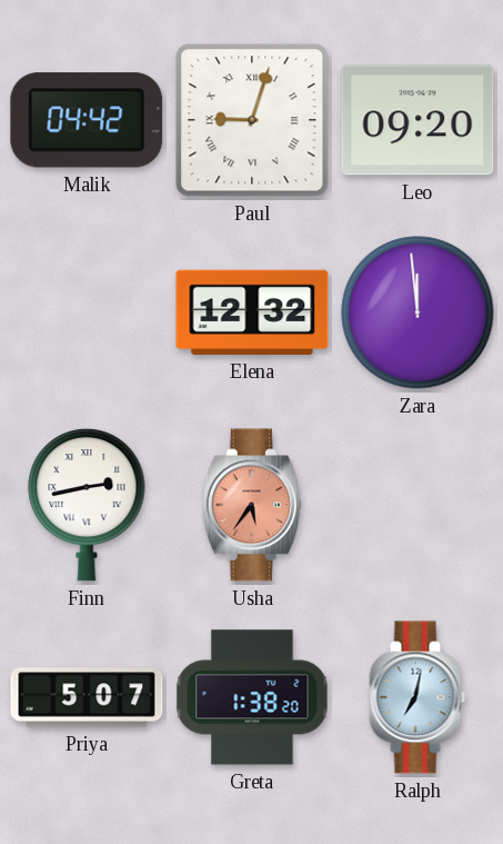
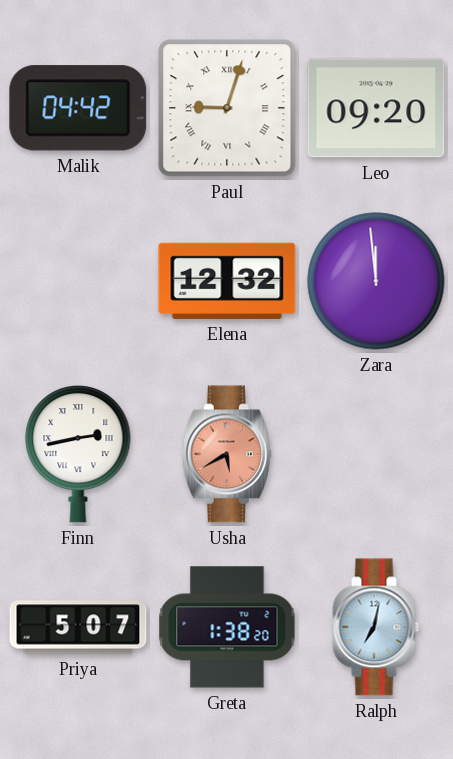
Usha: 5:36 -> 5:40 (227, 454)
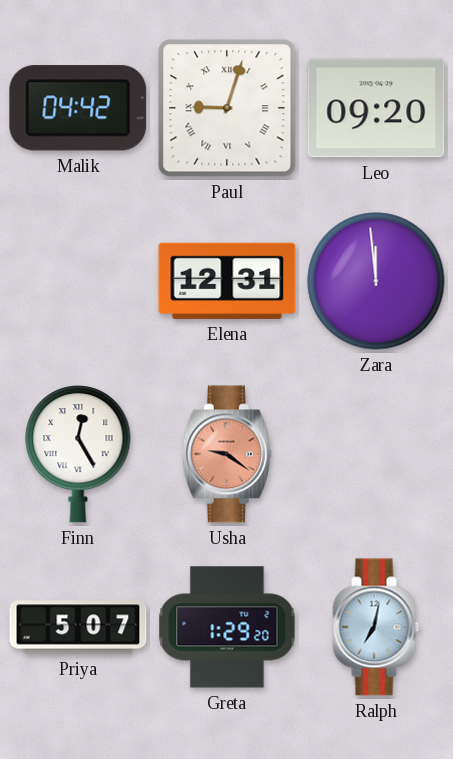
Elena: 12:32 -> 12:31 (227, 281)
Finn: 2:43 -> 12:25 (78, 454)
Usha: 5:40 -> 9:21 (227, 454)
Greta: 1:38 -> 1:29 (227, 627)
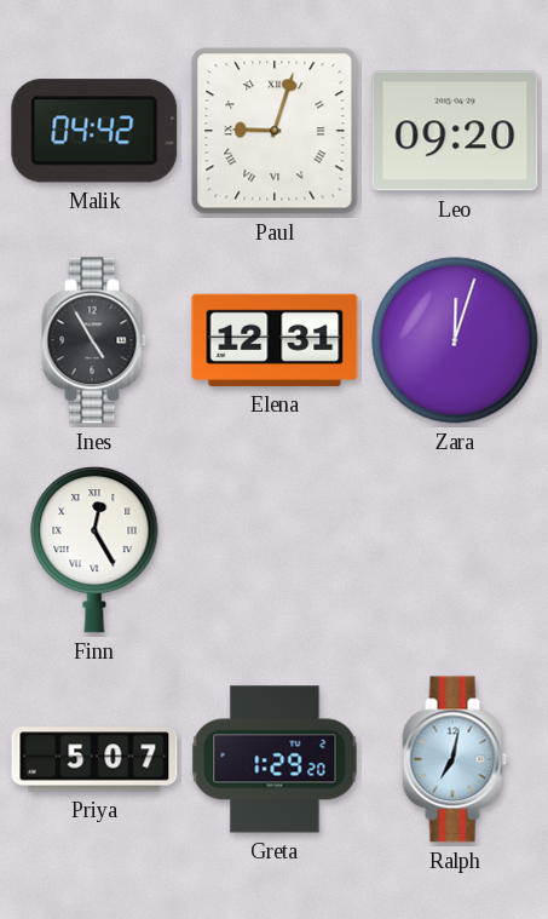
Ines: none -> 4:55 (94, 340)
Zara: 11:59 -> 12:03 (455, 340)
Usha: 9:21 -> none (227, 454)
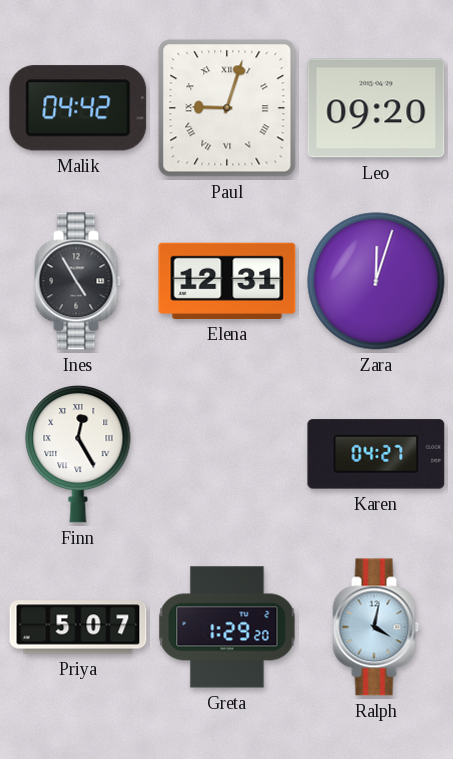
Karen: none -> 04:27 (376, 454)
Ralph: 7:02 -> 4:02 (376, 627)
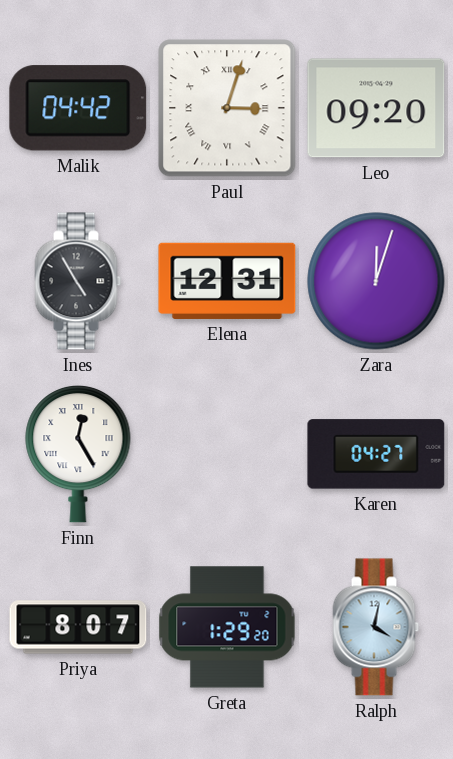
Paul: 9:03 -> 3:03 (227, 108)
Priya: 5:07 -> 8:07 (78, 627)
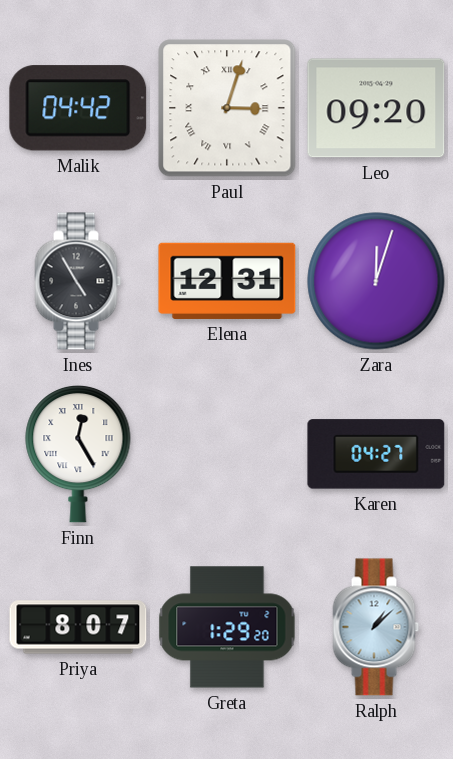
Ralph: 4:02 -> 1:08 (376, 627)
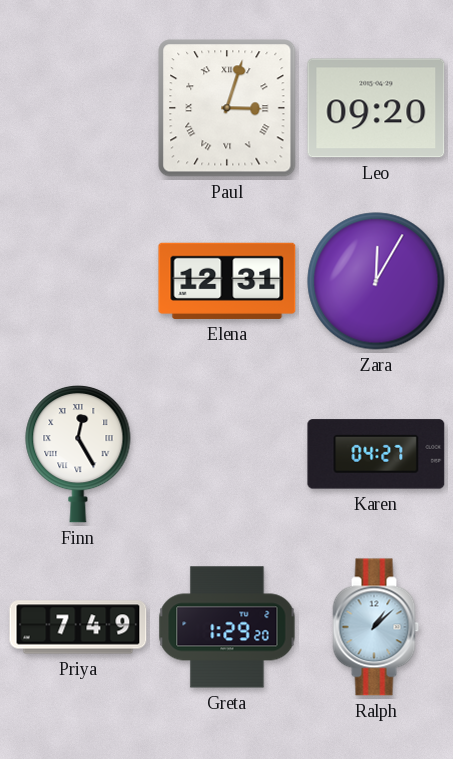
Malik: 04:42 -> none (78, 108)
Ines: 4:55 -> none (78, 281)
Zara: 12:03 -> 12:05 (376, 281)
Priya: 8:07 -> 7:49 (78, 627)
